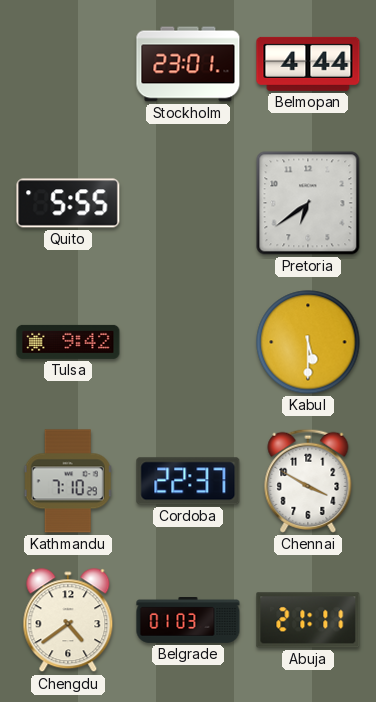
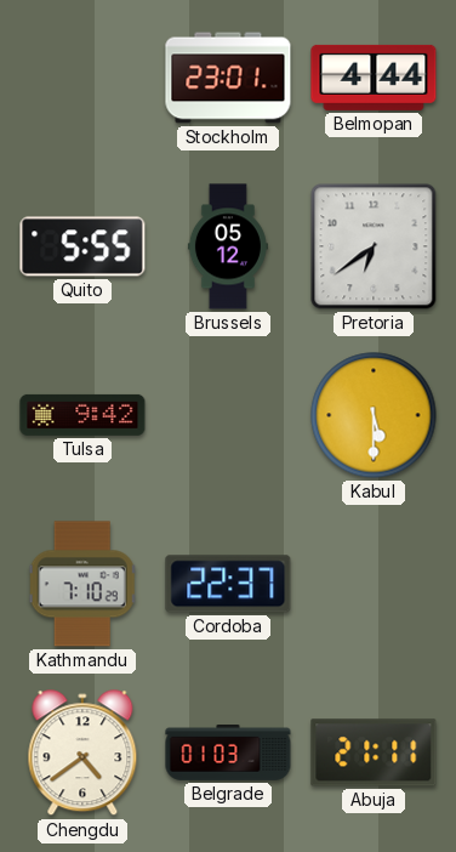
Brussels: none -> 05:12 (228, 246)
Chennai: 3:50 -> none (308, 481)
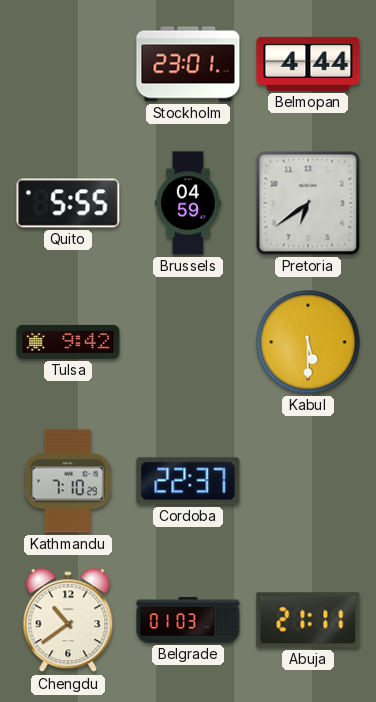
Brussels: 05:12 -> 04:59 (188, 203)
Chengdu: 4:39 -> 10:39 (68, 621)
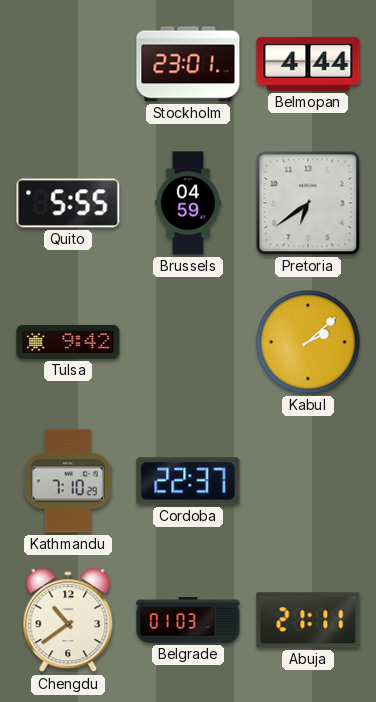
Kabul: 5:30 -> 2:08 (308, 342)
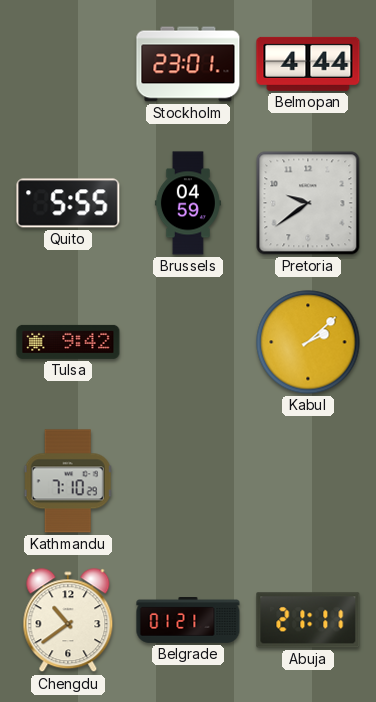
Pretoria: 6:39 -> 9:39 (308, 203)
Cordoba: 22:37 -> none (188, 481)
Belgrade: 01:03 -> 01:21 (188, 621)
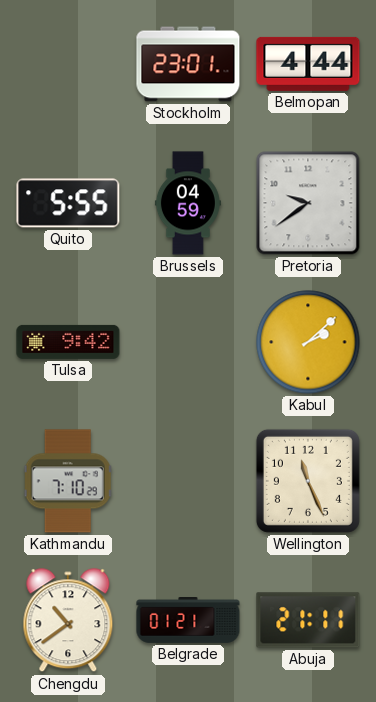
Wellington: none -> 11:26 (308, 481)
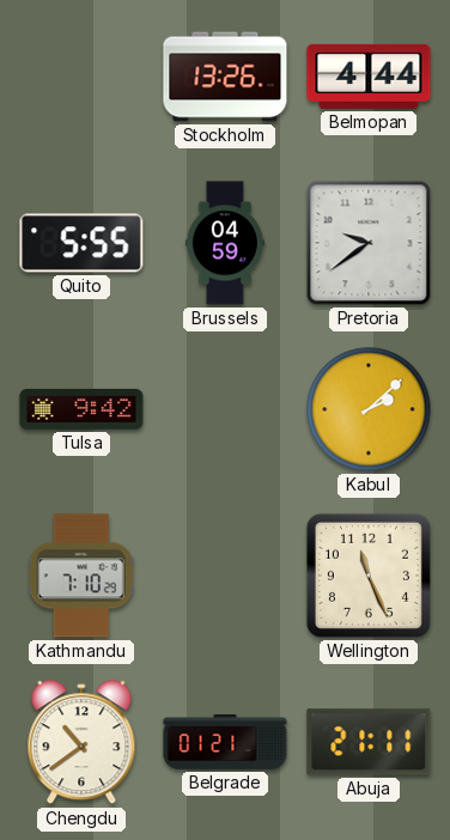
Stockholm: 23:01 -> 13:26 (225, 77)
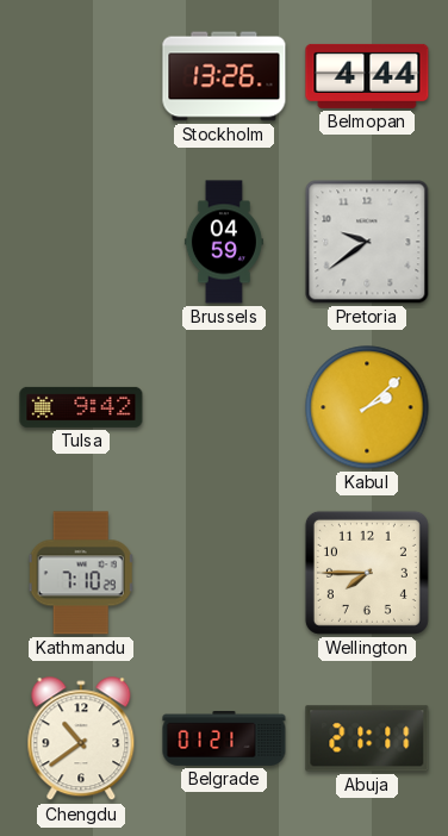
Quito: 5:55 -> none (81, 243)
Wellington: 11:26 -> 7:45 (367, 573)
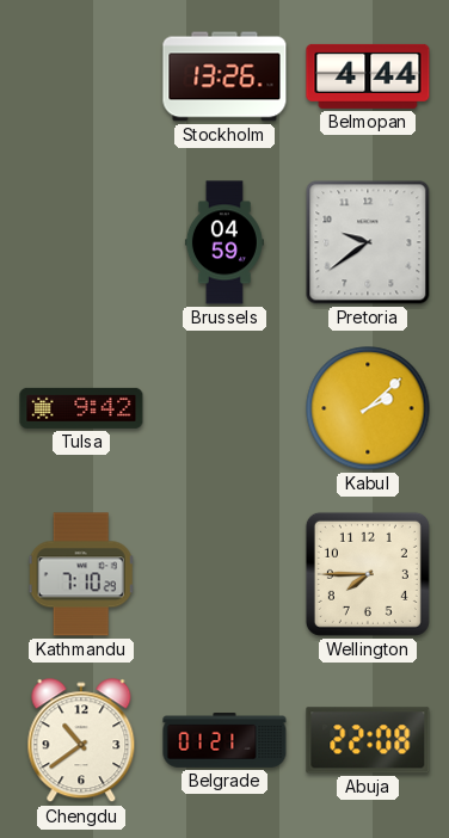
Abuja: 21:11 -> 22:08 (368, 740)
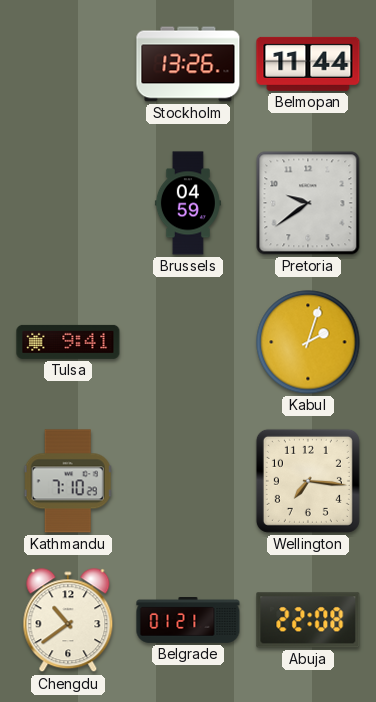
Belmopan: 4:44 -> 11:44 (308, 64)
Tulsa: 9:42 -> 9:41 (68, 342)
Kabul: 2:08 -> 2:03 (308, 342)
Wellington: 7:45 -> 7:16 (308, 481)
